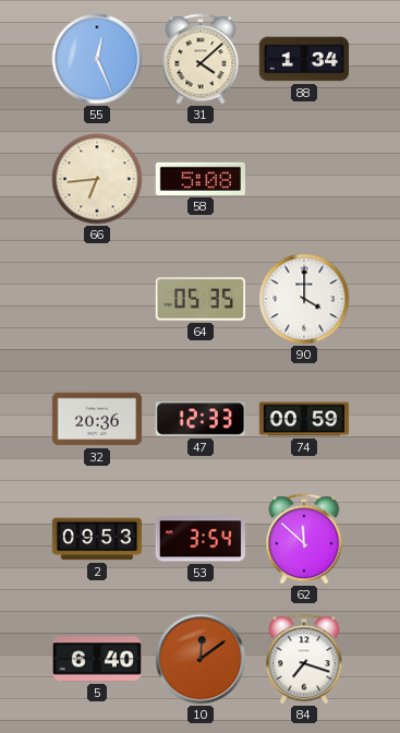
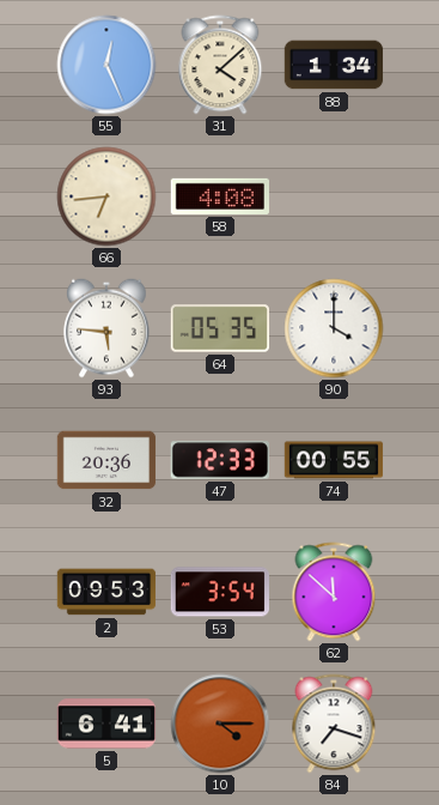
58: 5:08 -> 4:08 (219, 196)
93: none -> 5:46 (108, 328)
74: 00:59 -> 00:55 (334, 460)
5: 6:40 -> 6:41 (105, 724)
10: 12:09 -> 4:15 (220, 724)
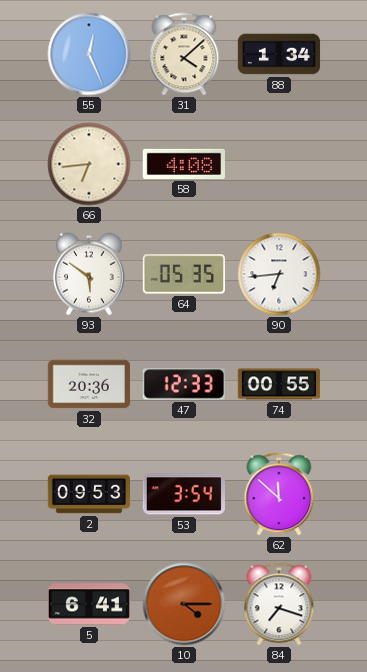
93: 5:46 -> 5:51 (90, 274)
90: 4:00 -> 6:44 (279, 274)
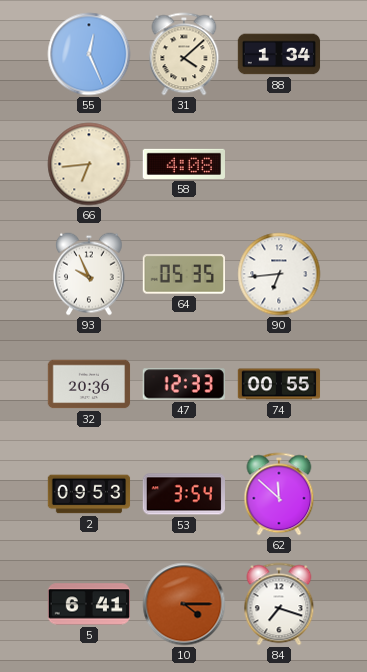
93: 5:51 -> 9:56 (90, 274)
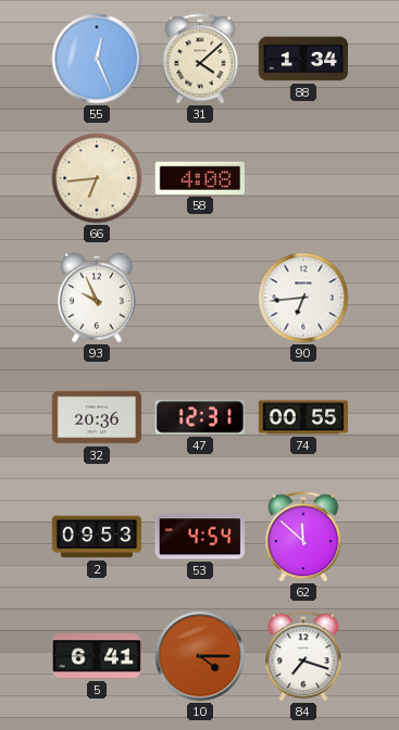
64: 05:35 -> none (183, 274)
47: 12:33 -> 12:31 (200, 417)
53: 3:54 -> 4:54 (199, 537)
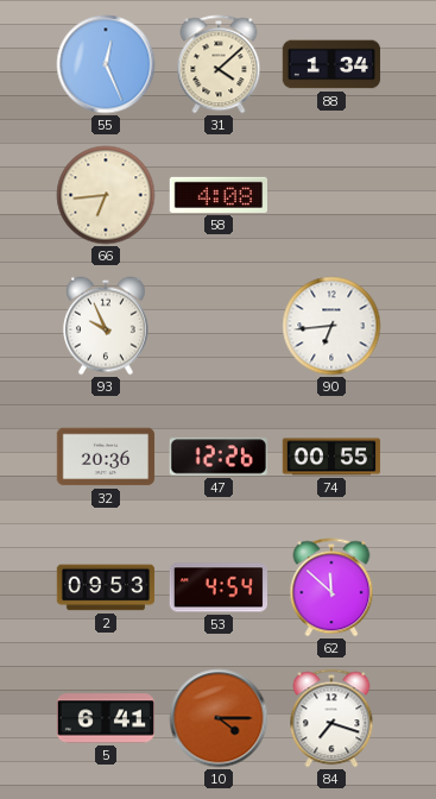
47: 12:31 -> 12:26 (219, 457)
